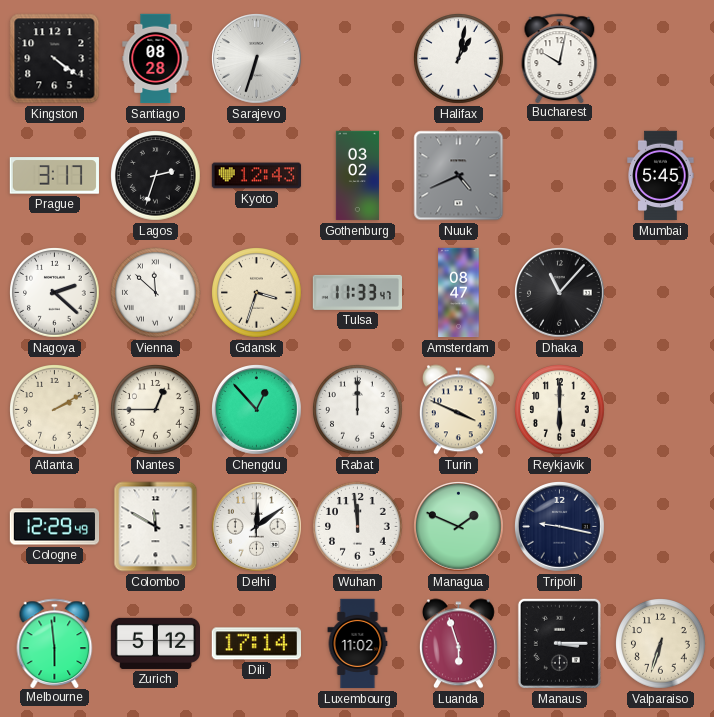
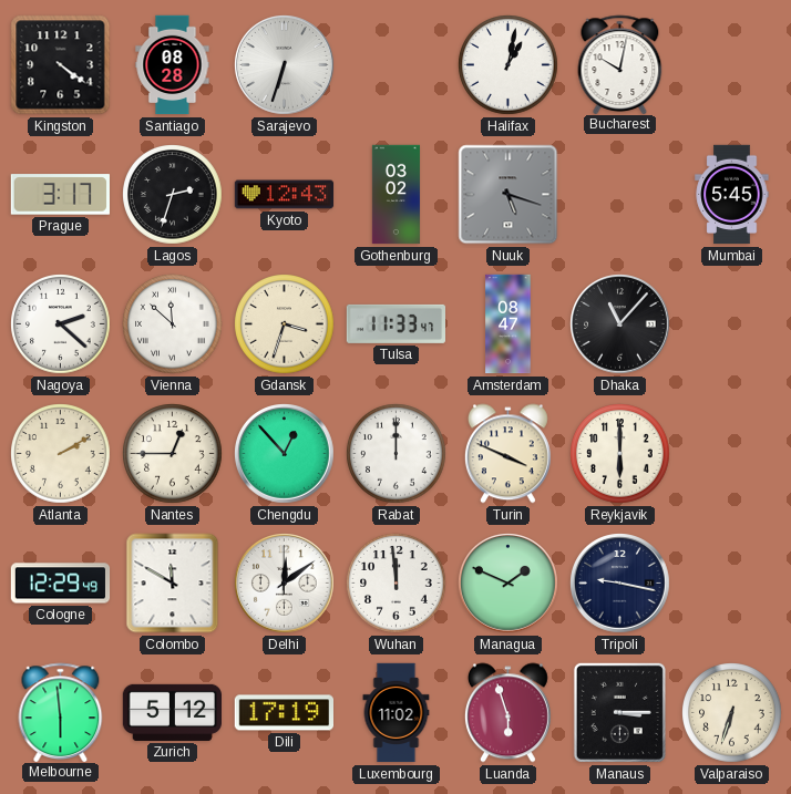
Nuuk: 4:41 -> 5:18 (508, 195)
Dili: 17:14 -> 17:19 (284, 713)
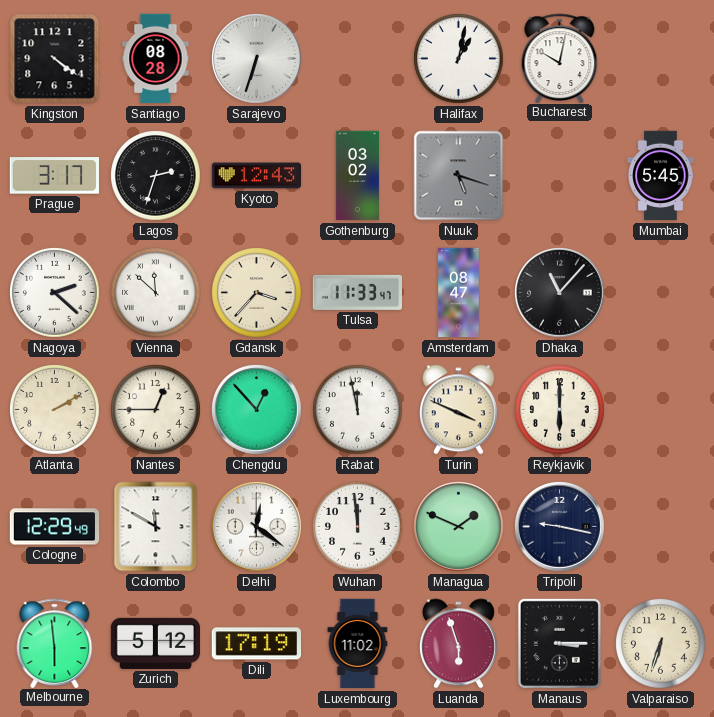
Gdansk: 3:33 -> 3:37 (257, 293)
Rabat: 12:00 -> 11:58 (358, 410)
Delhi: 12:09 -> 12:21 (257, 527)
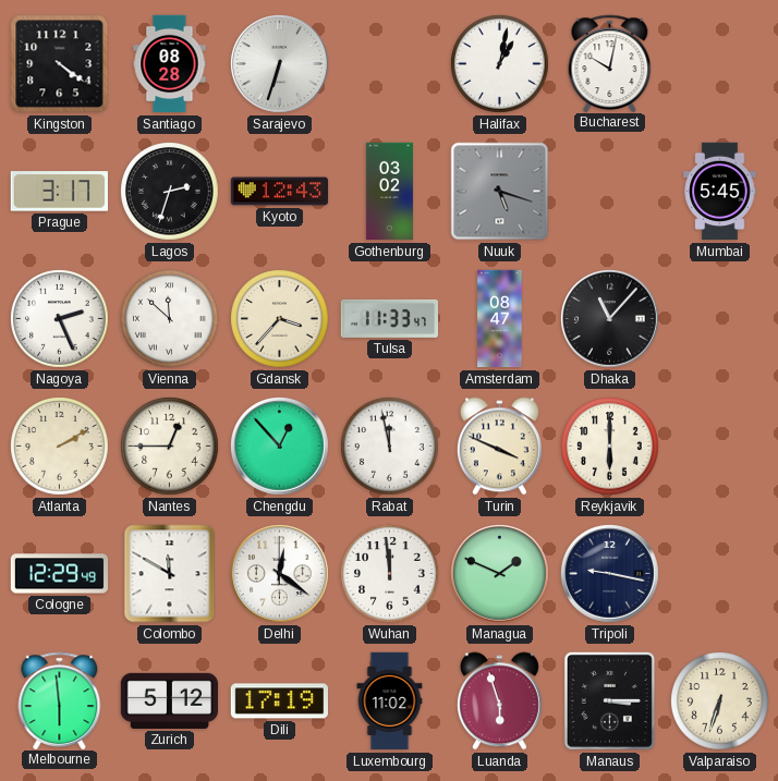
Nagoya: 2:22 -> 2:26 (60, 319)
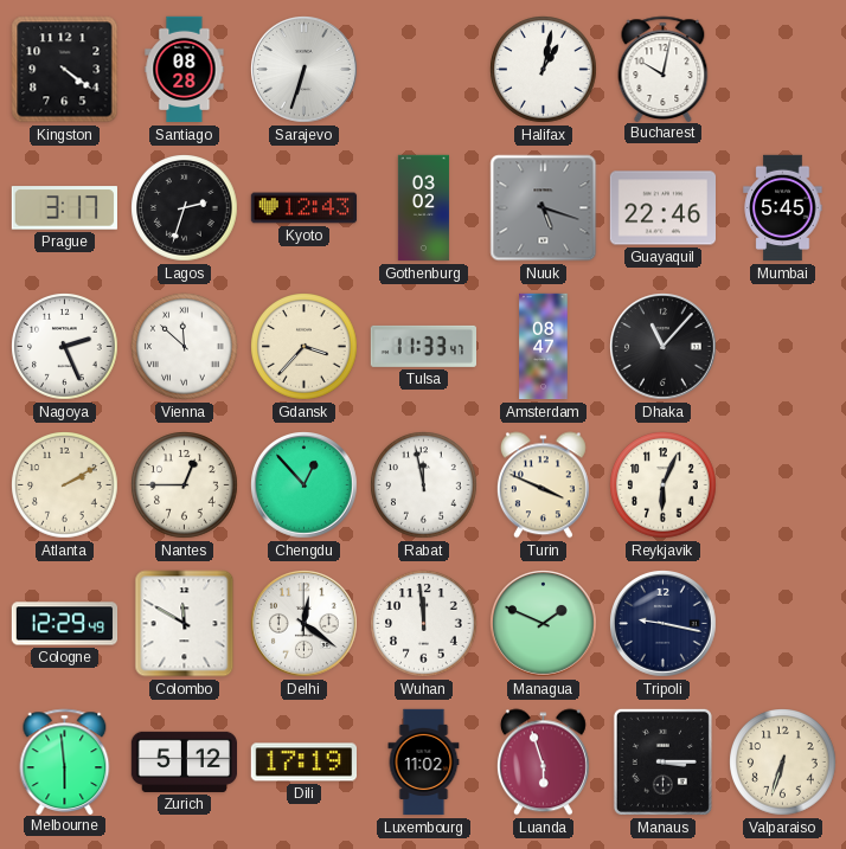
Guayaquil: none -> 22:46 (664, 208)
Reykjavik: 6:00 -> 6:04 (664, 485)
